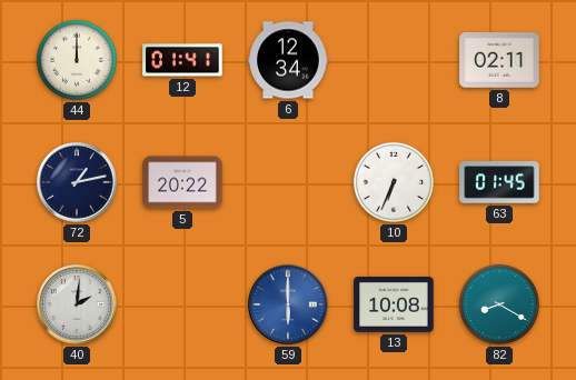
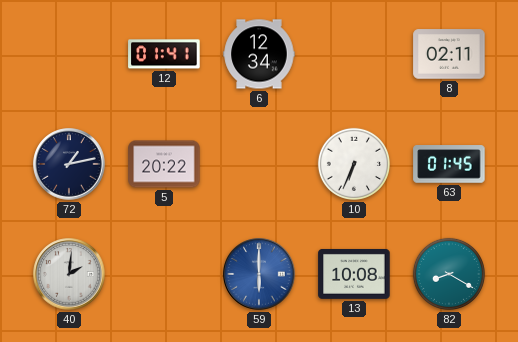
44: 12:00 -> none (77, 60)
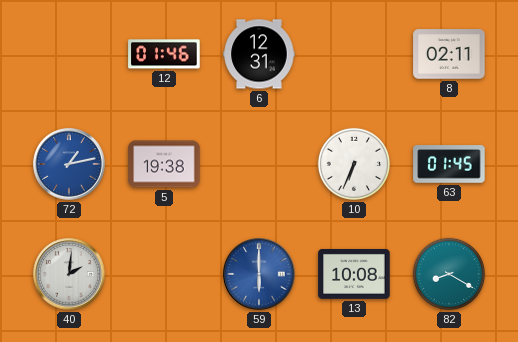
12: 01:41 -> 01:46 (164, 54)
6: 12:34 -> 12:31 (259, 54)
72 dial: navy -> blue (69, 164)
5: 20:22 -> 19:38 (164, 164)
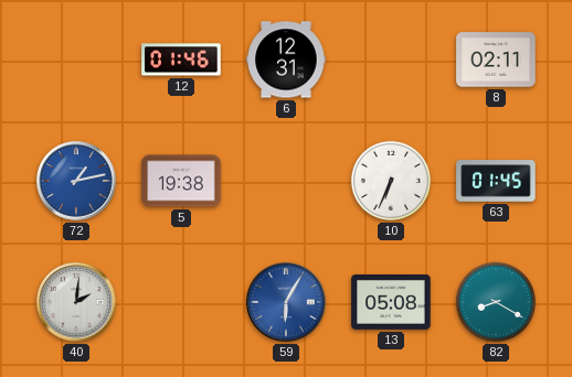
59: 6:00 -> 6:05 (286, 302)
13: 10:08 -> 05:08 (391, 302)
